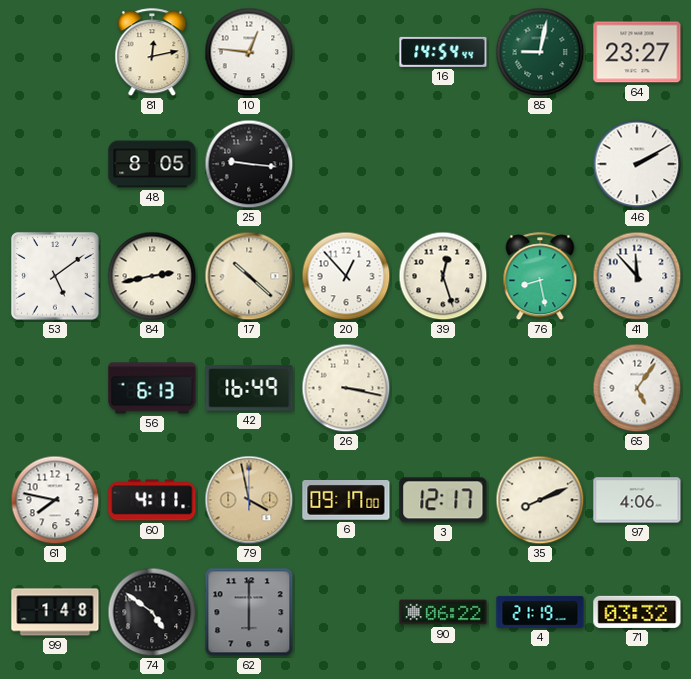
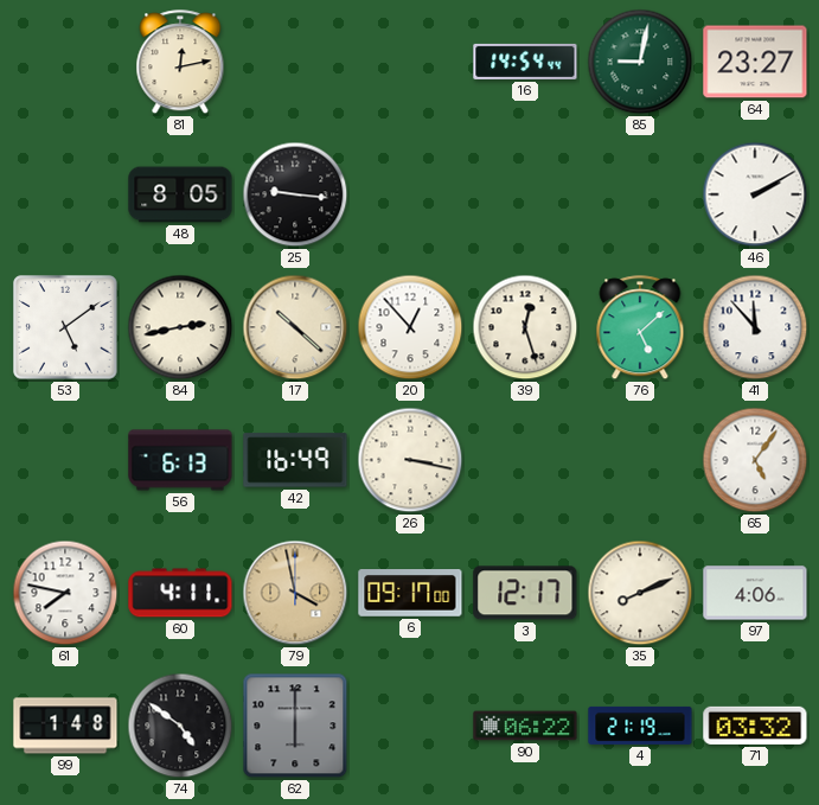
10: 12:46 -> none (249, 52)
76: 8:28 -> 5:08 (640, 328)
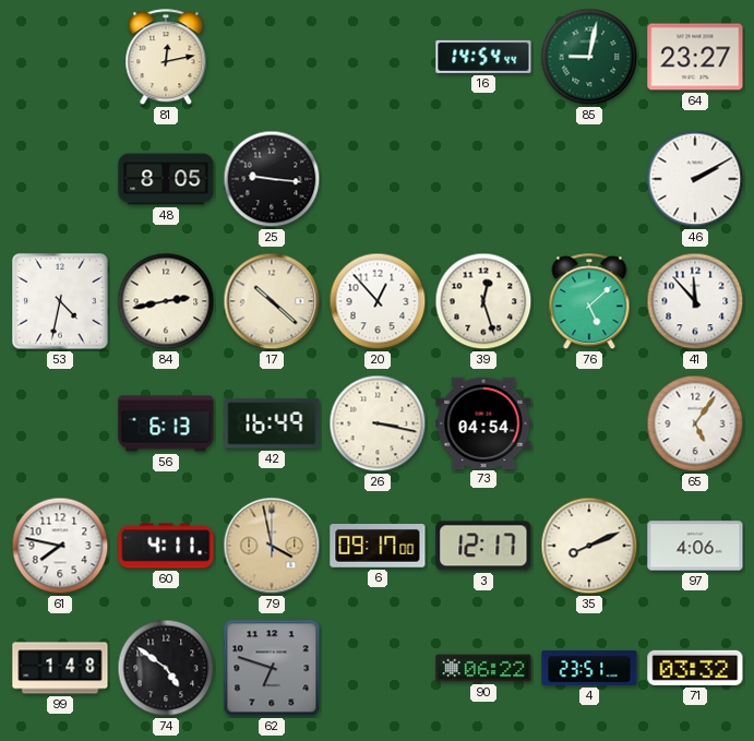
53: 5:09 -> 4:32 (60, 301)
73: none -> 04:54 (483, 422)
62: 6:00 -> 6:48 (272, 668)
4: 21:19 -> 23:51 (589, 668)
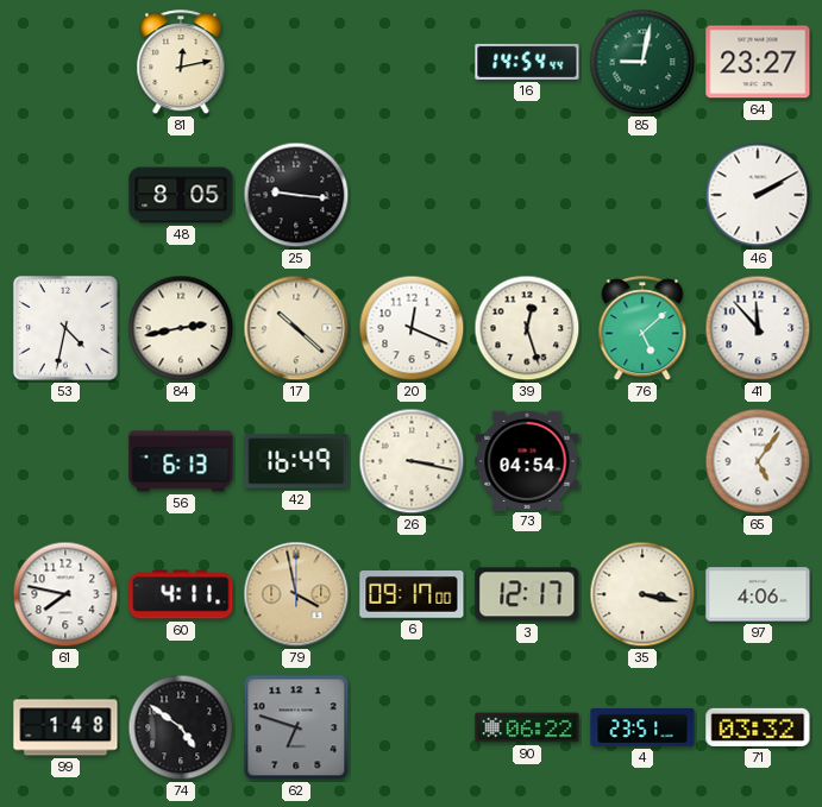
20: 12:53 -> 12:19 (412, 328)
35: 8:11 -> 3:17 (642, 594)
